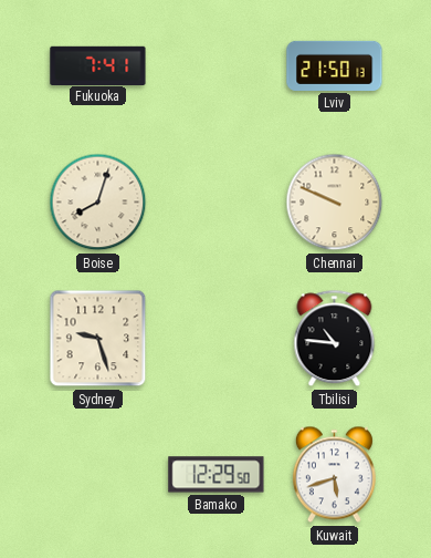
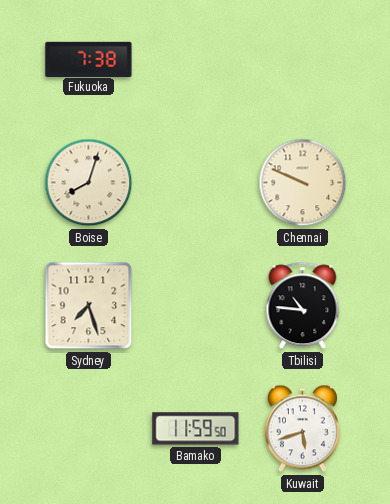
Fukuoka: 7:41 -> 7:38 (89, 59)
Lviv: 21:50 -> none (335, 65)
Sydney: 9:27 -> 7:27 (89, 306)
Bamako: 12:29 -> 11:59 (196, 429)
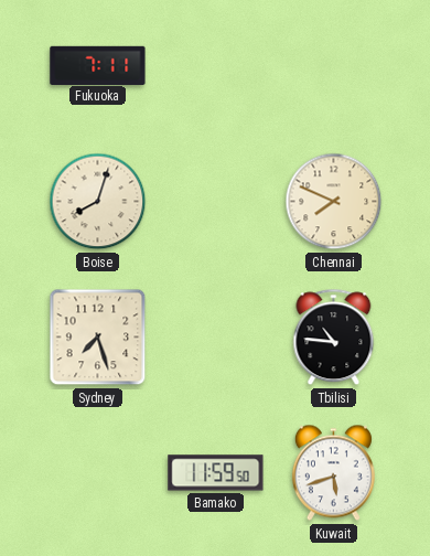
Fukuoka: 7:38 -> 7:11 (98, 65)
Chennai: 9:49 -> 7:49 (334, 202)
